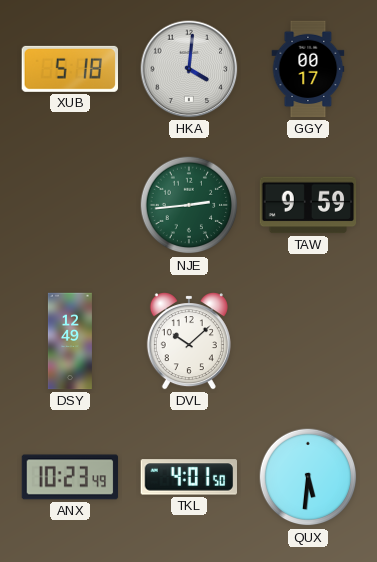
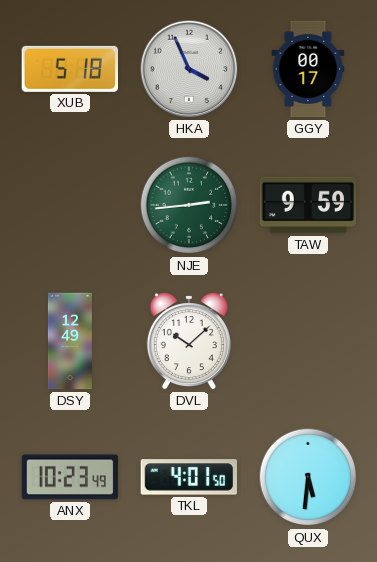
HKA: 4:01 -> 3:56 (189, 69)
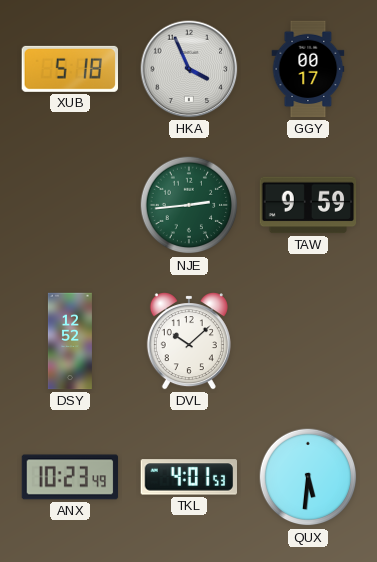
DSY: 12:49 -> 12:52 (70, 341)
TKL: 4:01:50 -> 4:01:53 (188, 477)
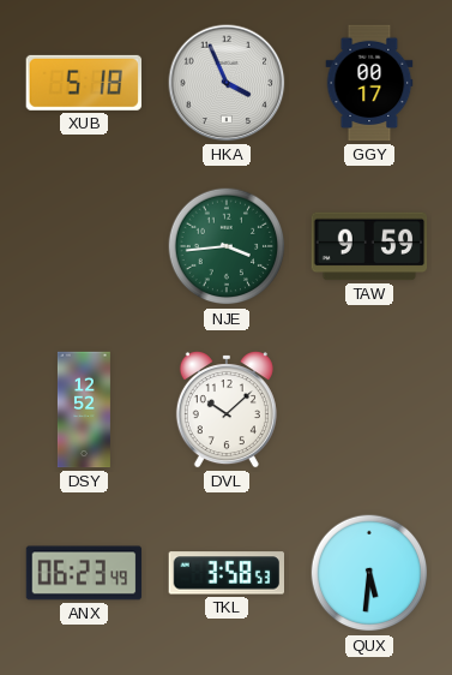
NJE: 2:44 -> 3:44 (227, 246)
ANX: 10:23 -> 06:23 (84, 573)
TKL: 4:01 -> 3:58 (225, 573)
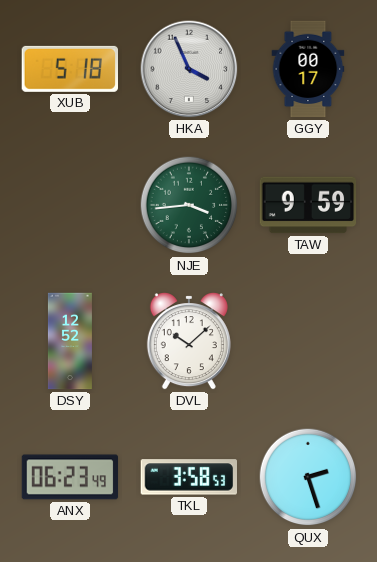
QUX: 5:31 -> 2:27 (308, 477)
